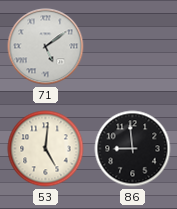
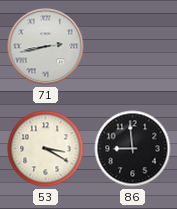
71: 5:09 -> 2:43 (46, 47)
53: 5:01 -> 3:20 (46, 149)
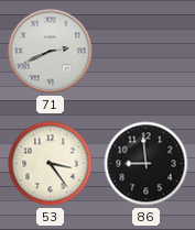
71: 2:43 -> 2:41 (51, 52)
53: 3:20 -> 3:24 (51, 164)
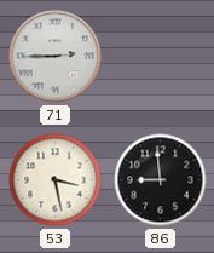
71: 2:41 -> 2:45 (56, 57)
53: 3:24 -> 3:28 (56, 180)
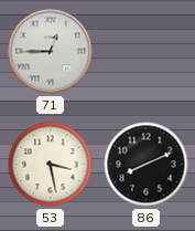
71: 2:45 -> 12:45 (51, 52)
86: 8:59 -> 8:11 (147, 165)
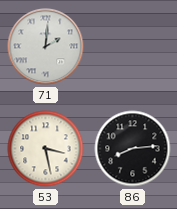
71: 12:45 -> 2:01 (46, 47)
86: 8:11 -> 8:14 (133, 149)
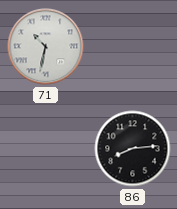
71: 2:01 -> 10:32 (46, 47)
53: 3:28 -> none (46, 149)
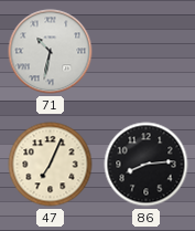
47: none -> 7:04 (51, 165)
